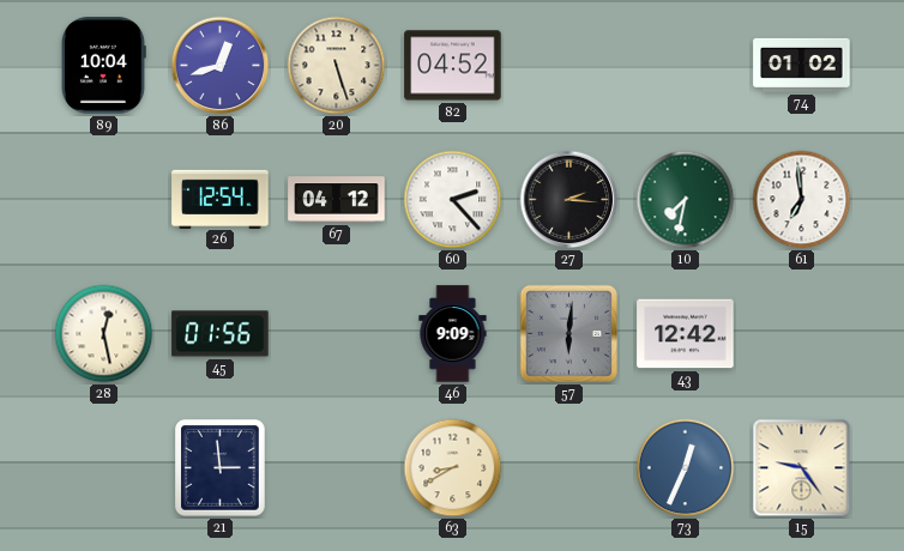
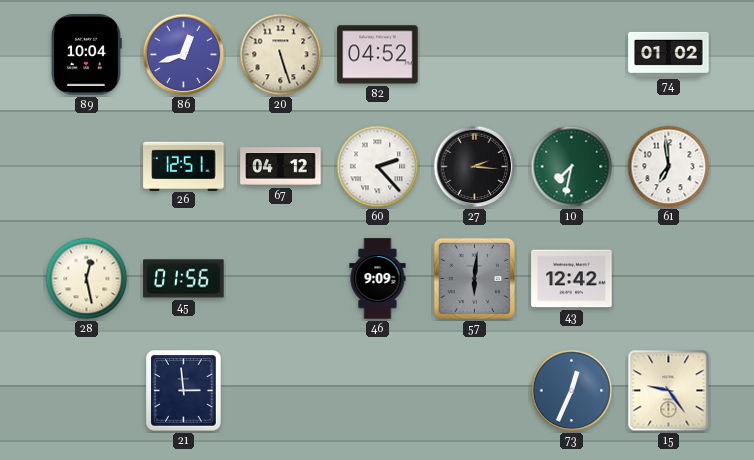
26: 12:54 -> 12:51 (184, 166)
63: 8:40 -> none (453, 468)
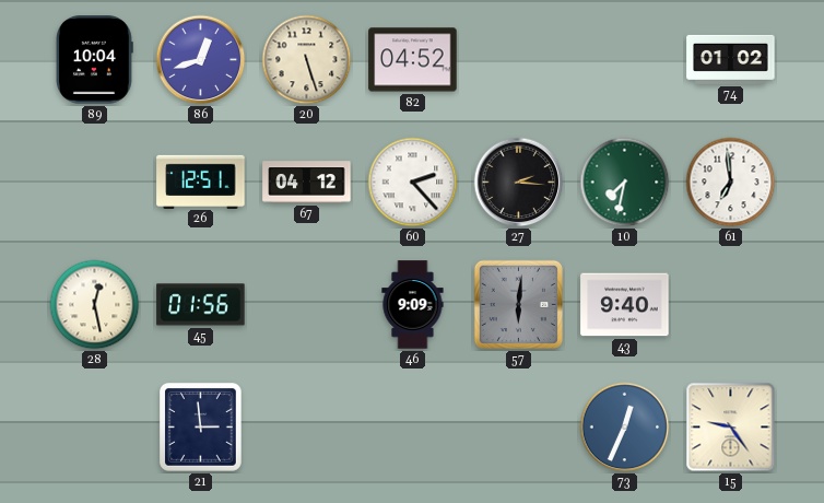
43: 12:42 -> 9:40 (625, 305)
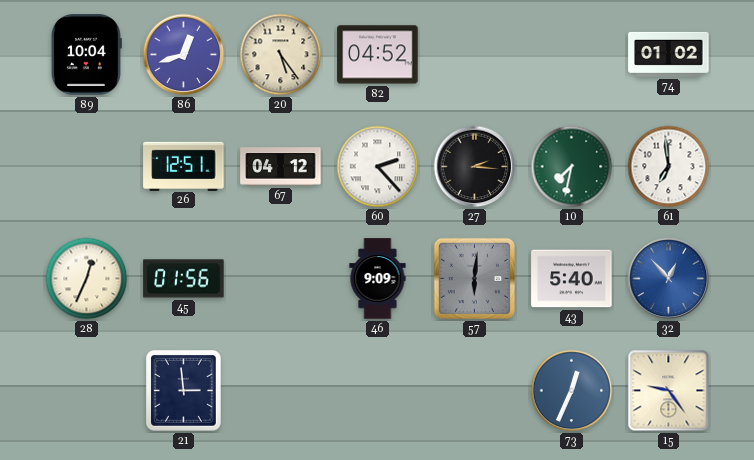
20: 5:27 -> 5:24 (281, 55)
28: 12:28 -> 12:34 (87, 279)
43: 9:40 -> 5:40 (572, 279)
32: none -> 12:53 (669, 279)
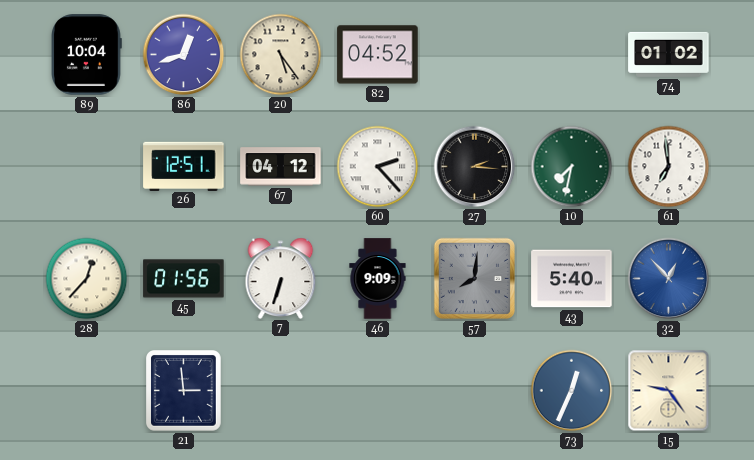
28: 12:34 -> 12:37 (87, 279)
7: none -> 6:33 (281, 278)
57: 6:01 -> 8:01 (474, 278)
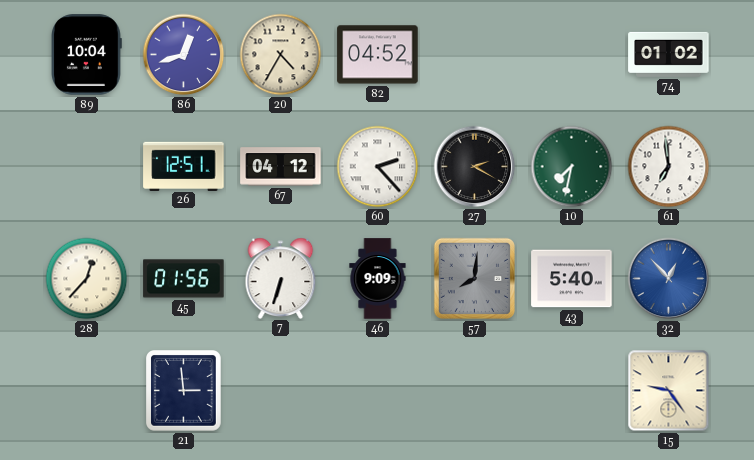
20: 5:24 -> 4:35 (281, 55)
27: 2:16 -> 2:20 (475, 167)
73: 12:34 -> none (572, 391)
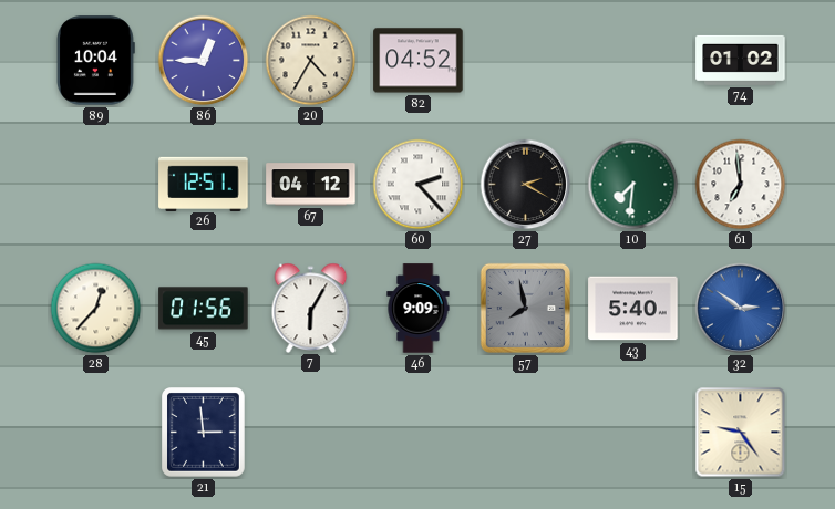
86: 12:42 -> 12:45 (204, 61)
10: 7:32 -> 7:31 (633, 185)
7: 6:33 -> 6:05 (311, 308)
57: 8:01 -> 7:58 (525, 308)
32: 12:53 -> 2:51 (741, 309)
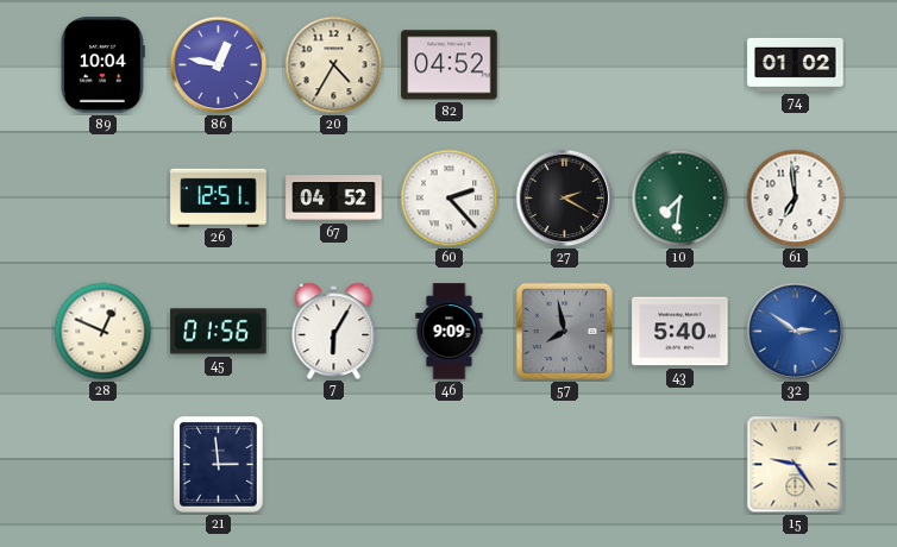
86: 12:45 -> 12:47 (219, 65)
67: 04:12 -> 04:52 (334, 199)
28: 12:37 -> 12:49 (103, 332)
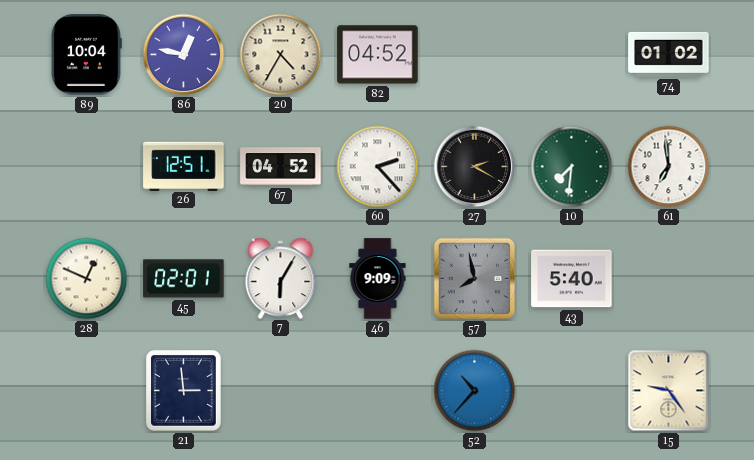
45: 01:56 -> 02:01 (184, 279)
32: 2:51 -> none (796, 332)
52: none -> 10:37 (475, 391)
